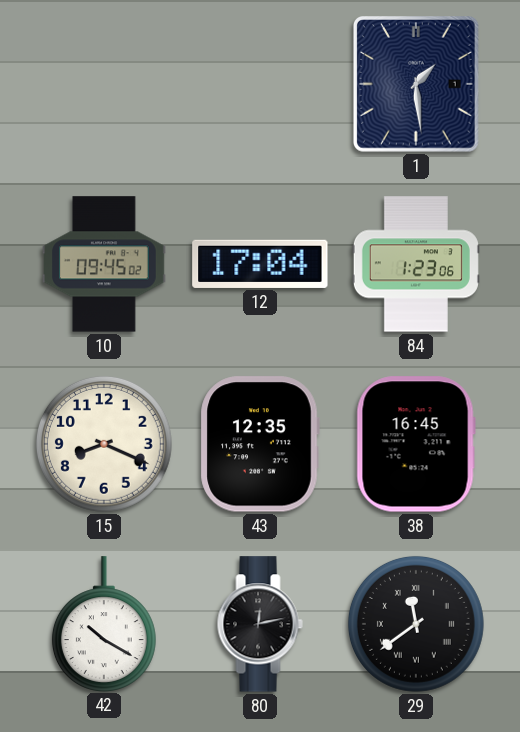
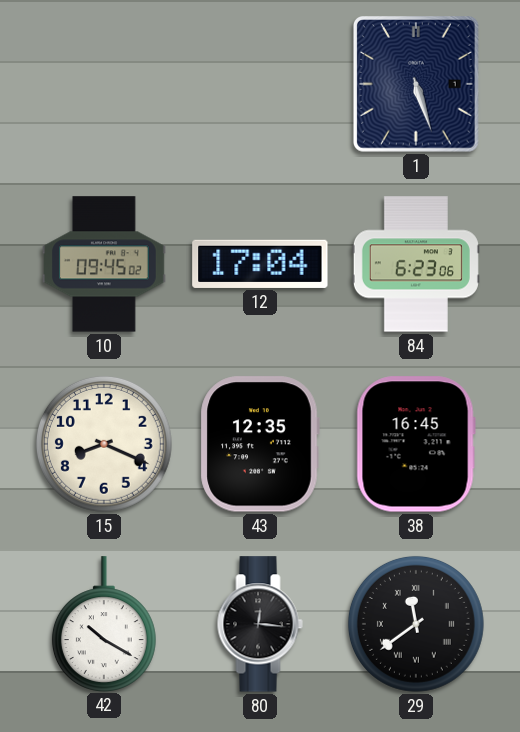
1: 1:29 -> 5:27 (416, 85)
84: 1:23 -> 6:23 (416, 264)
80: 12:13 -> 12:16 (260, 624)
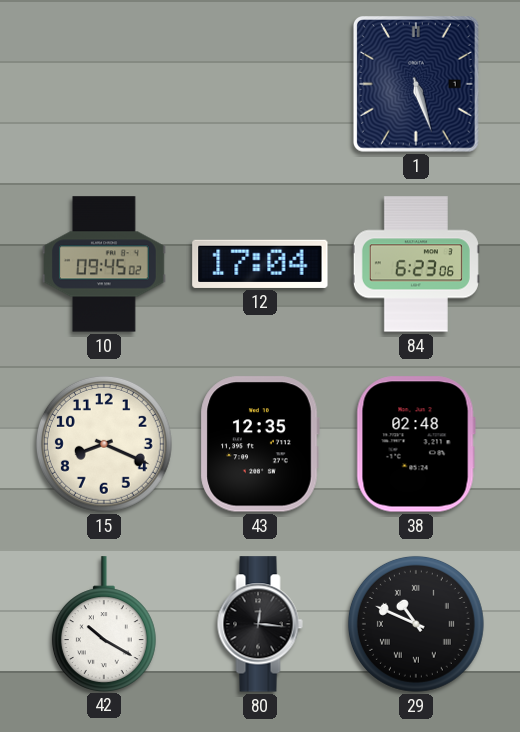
38: 16:45 -> 02:48 (416, 444)
29: 11:39 -> 10:49 (416, 624)
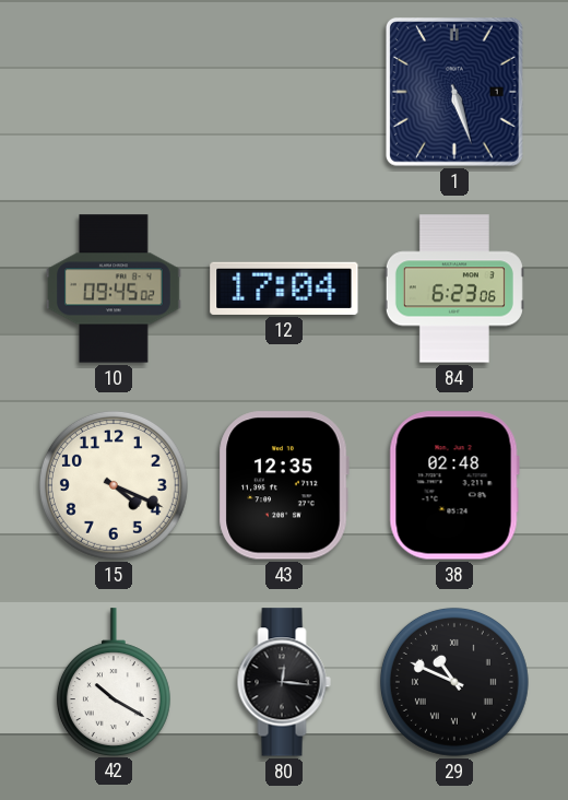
15: 8:19 -> 4:19 (114, 485)
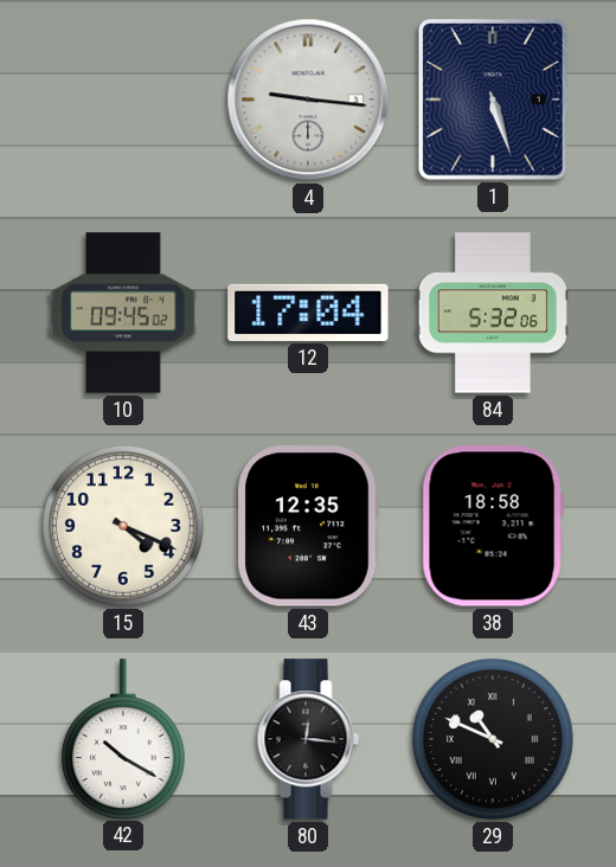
4: none -> 9:16 (308, 99)
84: 6:23 -> 5:32 (493, 313)
38: 02:48 -> 18:58 (493, 526)
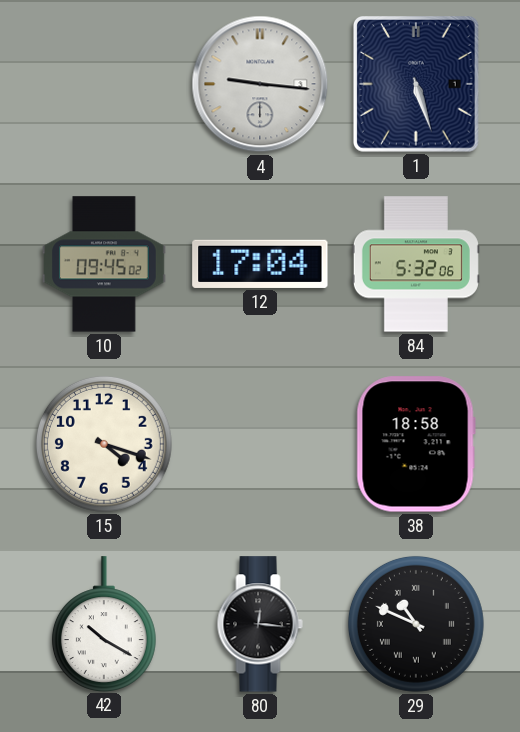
15: 4:19 -> 4:18 (104, 444)
43: 12:35 -> none (308, 526)
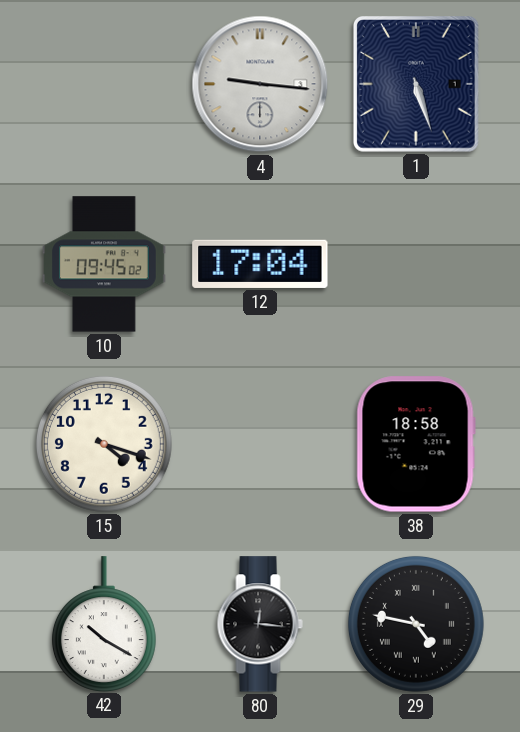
84: 5:32 -> none (416, 264)
29: 10:49 -> 4:47 (416, 624)
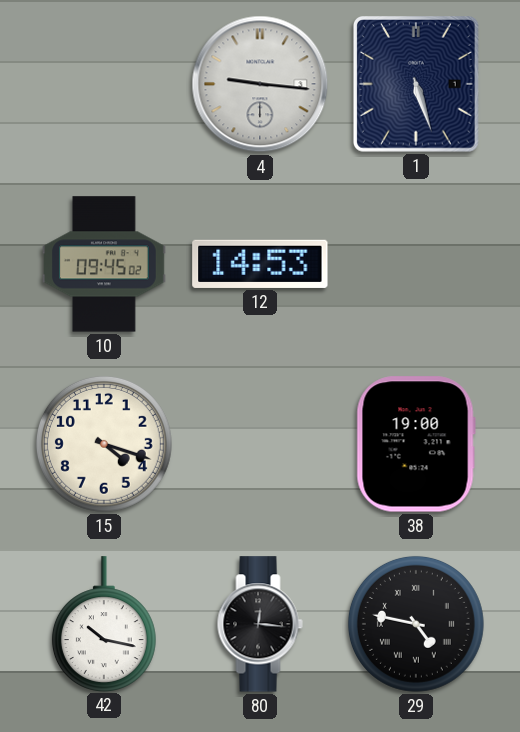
12: 17:04 -> 14:53 (260, 264)
38: 18:58 -> 19:00 (416, 444)
42: 10:20 -> 10:17 (104, 624)
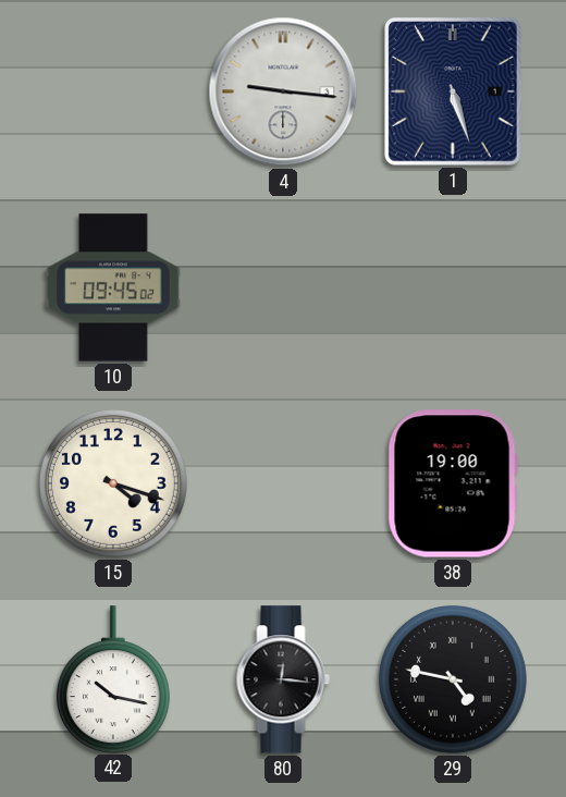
12: 14:53 -> none (260, 264)
